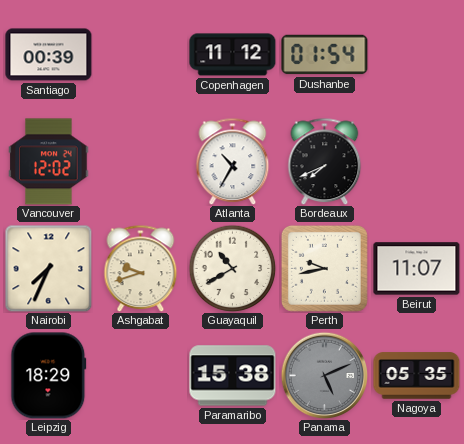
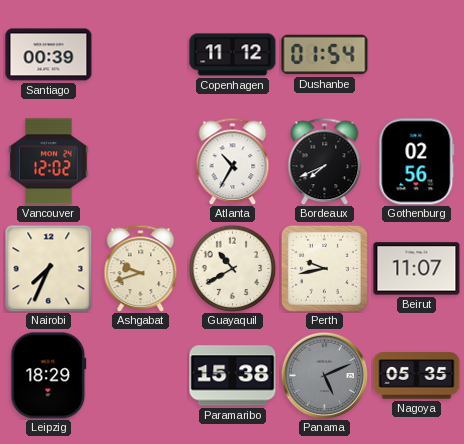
Gothenburg: none -> 02:56 (417, 162)
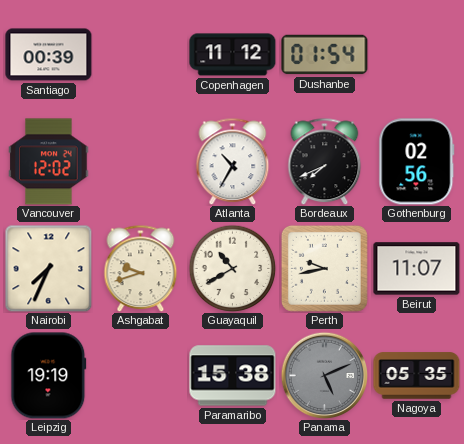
Leipzig: 18:29 -> 19:19 (49, 376)
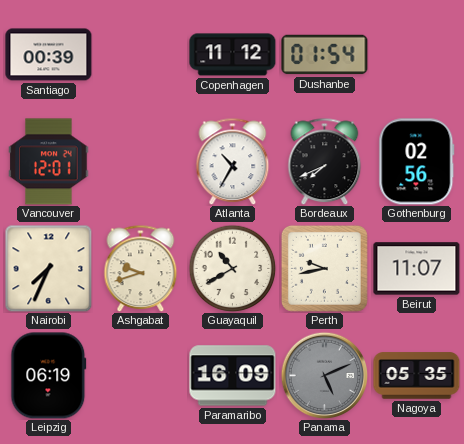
Vancouver: 12:02 -> 12:01 (49, 162)
Leipzig: 19:19 -> 06:19 (49, 376)
Paramaribo: 15:38 -> 16:09 (233, 376)
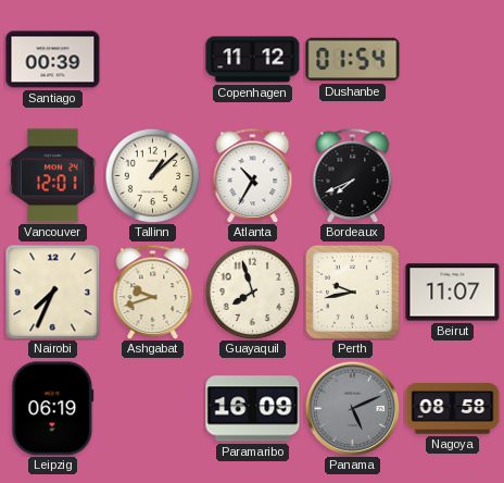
Tallinn: none -> 1:08 (152, 175)
Gothenburg: 02:56 -> none (417, 162)
Guayaquil: 10:40 -> 7:57 (252, 292)
Nagoya: 05:35 -> 08:58 (453, 409)
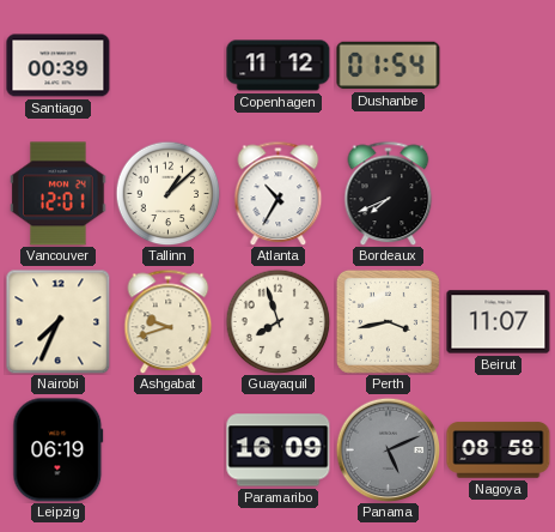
Perth: 9:43 -> 3:43 (388, 321)
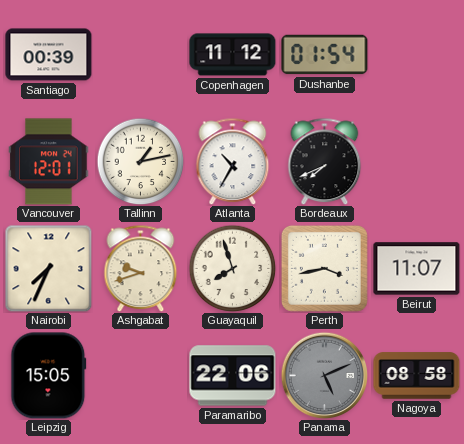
Tallinn: 1:08 -> 1:13 (140, 161)
Leipzig: 06:19 -> 15:05 (49, 376)
Paramaribo: 16:09 -> 22:06 (233, 376)
